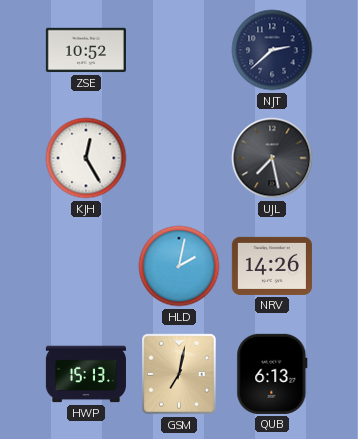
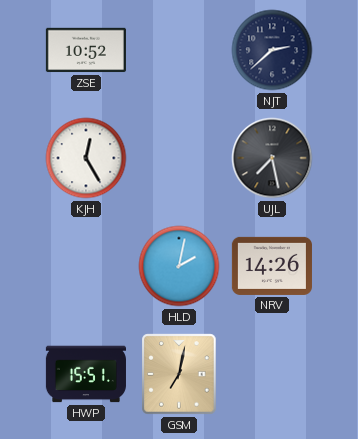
HWP: 15:13 -> 15:51 (86, 374)
QUB: 6:13 -> none (272, 374)
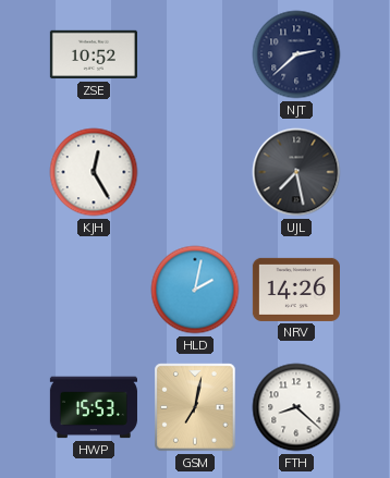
HWP: 15:51 -> 15:53 (94, 407)
FTH: none -> 8:22 (296, 407)
